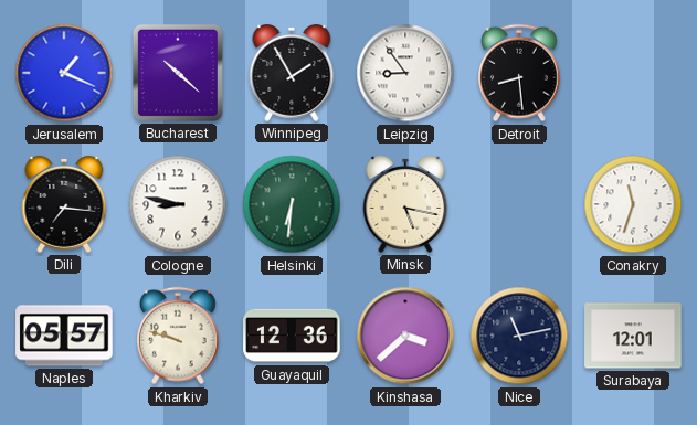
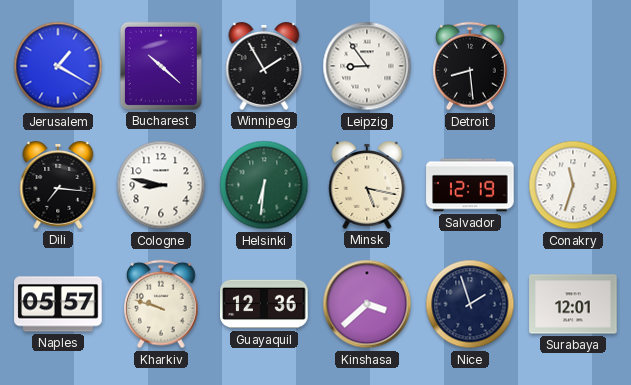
Jerusalem: 1:19 -> 1:20 (58, 66)
Salvador: none -> 12:19 (470, 185)
Nice: 11:13 -> 1:57 (470, 304)
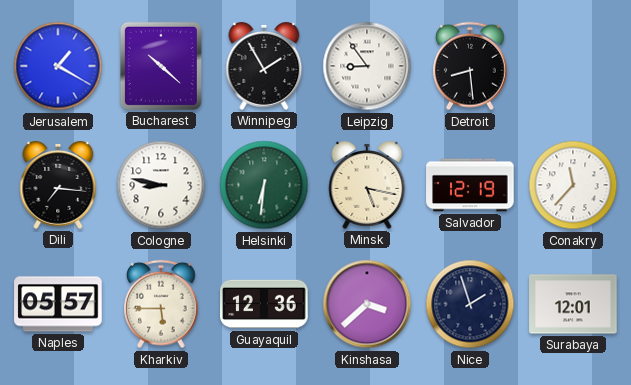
Conakry: 11:33 -> 11:37 (573, 185)
Kharkiv: 9:48 -> 5:45 (162, 304)
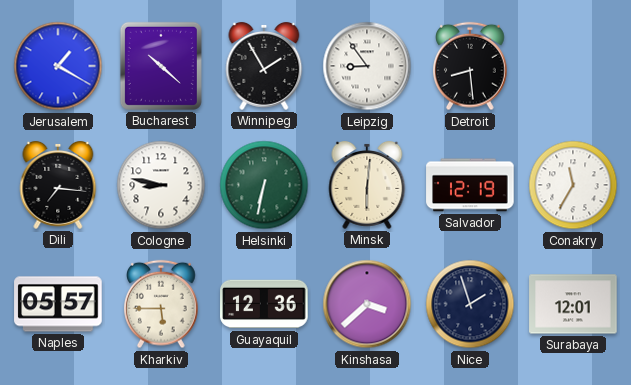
Helsinki: 6:31 -> 6:32 (264, 185)
Minsk: 5:17 -> 6:01 (367, 185)
Conakry: 11:37 -> 11:35 (573, 185)
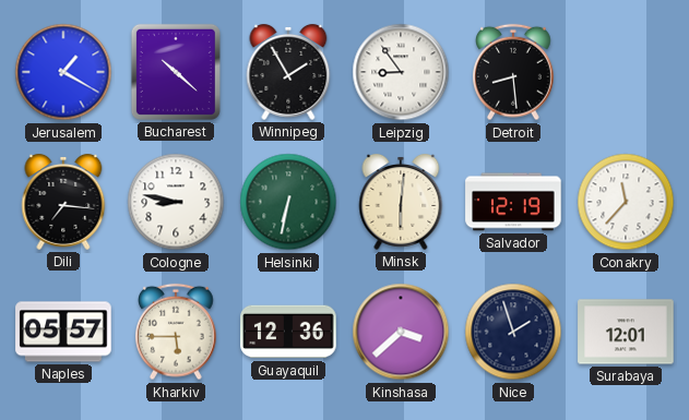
Conakry: 11:35 -> 11:37 (626, 202)
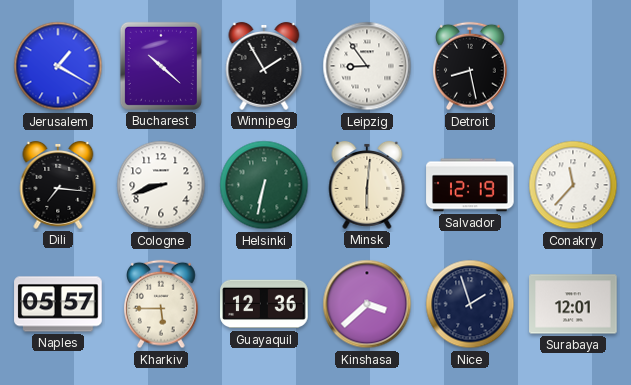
Detroit: 8:29 -> 8:28 (471, 66)
Cologne: 8:47 -> 8:42 (161, 185)
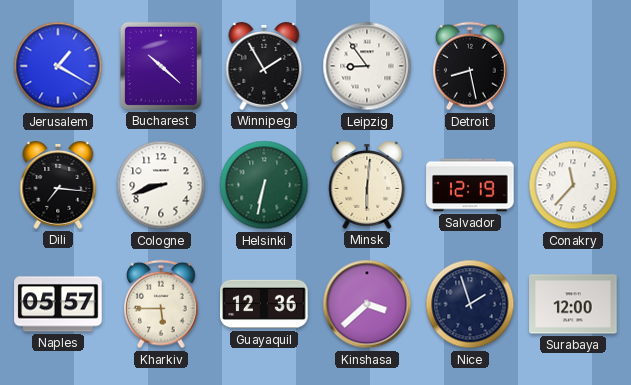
Surabaya: 12:01 -> 12:00 (573, 304)
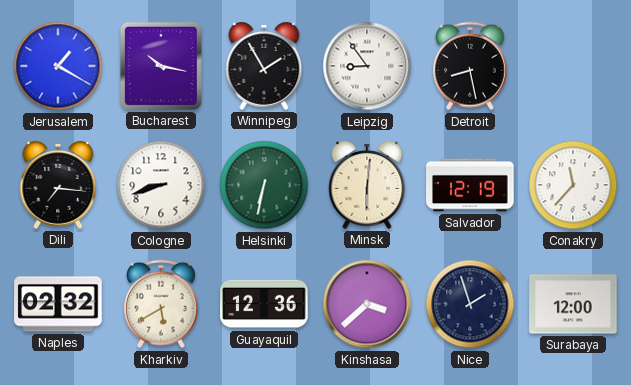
Bucharest: 10:22 -> 10:17 (161, 66)
Naples: 05:57 -> 02:32 (58, 304)
Kharkiv: 5:45 -> 5:40 (162, 304)
